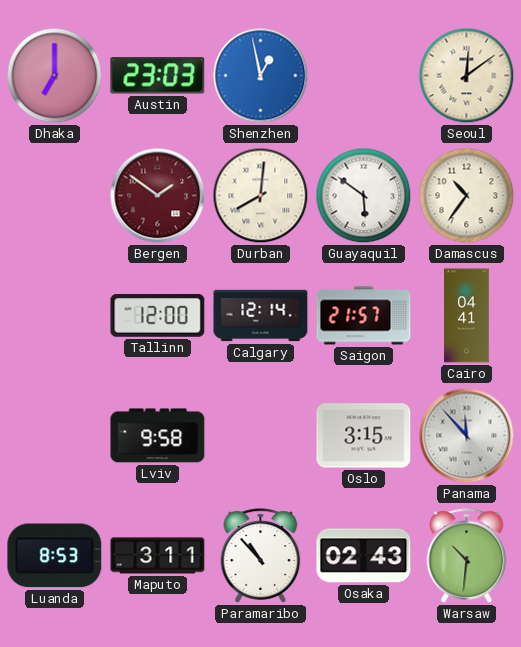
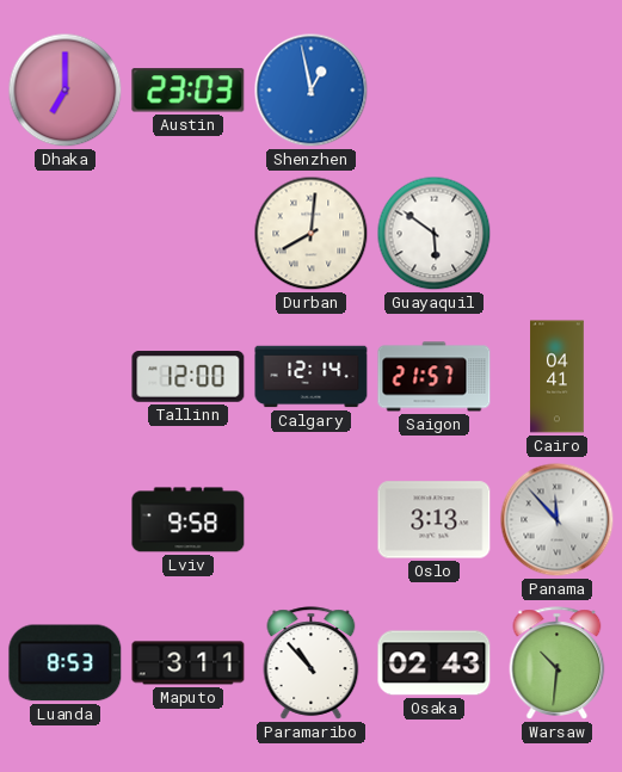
Seoul: 12:09 -> none (467, 76)
Bergen: 1:51 -> none (158, 196)
Damascus: 10:36 -> none (467, 196)
Oslo: 3:15 -> 3:13 (435, 520)
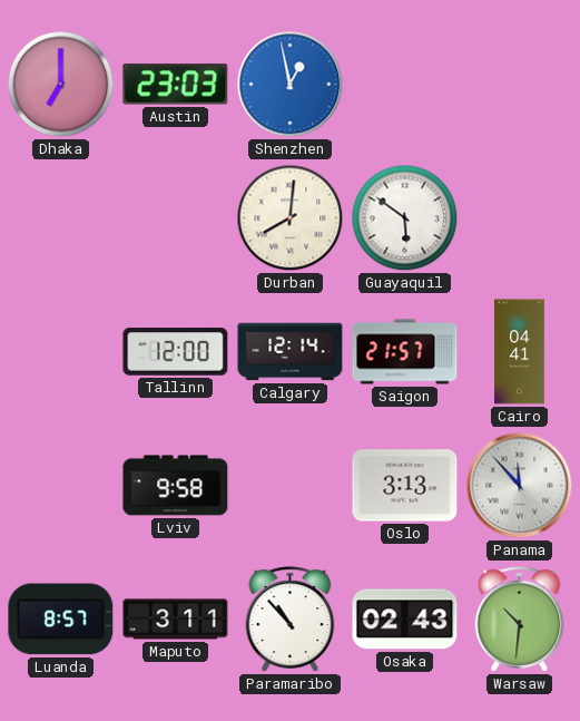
Luanda: 8:53 -> 8:57 (61, 620)
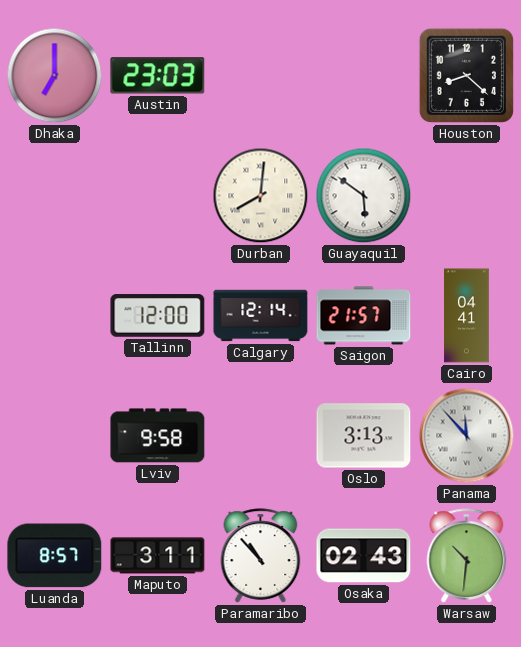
Shenzhen: 12:58 -> none (291, 85)
Houston: none -> 8:22 (466, 75)
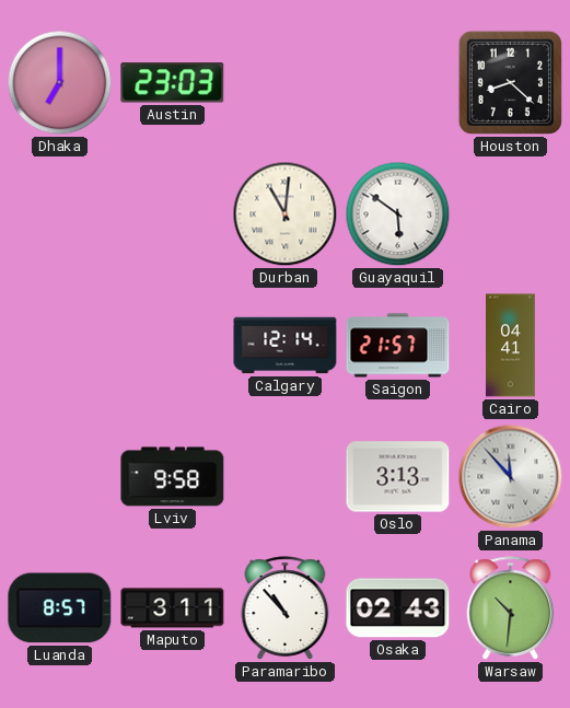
Durban: 8:01 -> 11:01 (286, 214)
Tallinn: 12:00 -> none (158, 316)
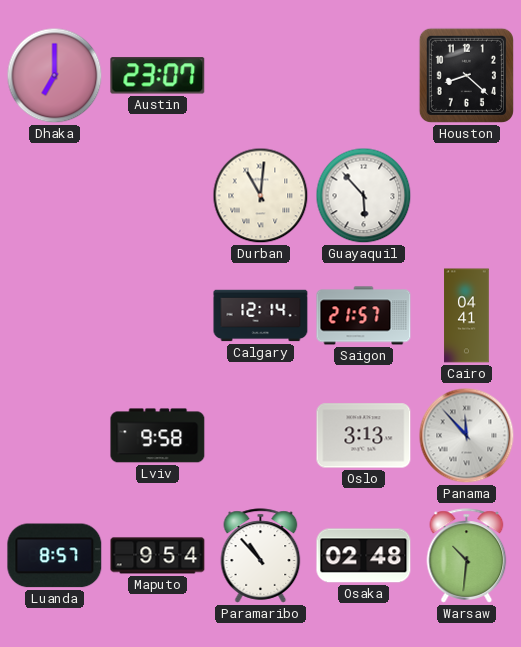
Austin: 23:03 -> 23:07 (158, 76)
Guayaquil: 5:51 -> 5:53 (364, 196)
Maputo: 3:11 -> 9:54 (158, 556)
Osaka: 02:43 -> 02:48 (364, 556)
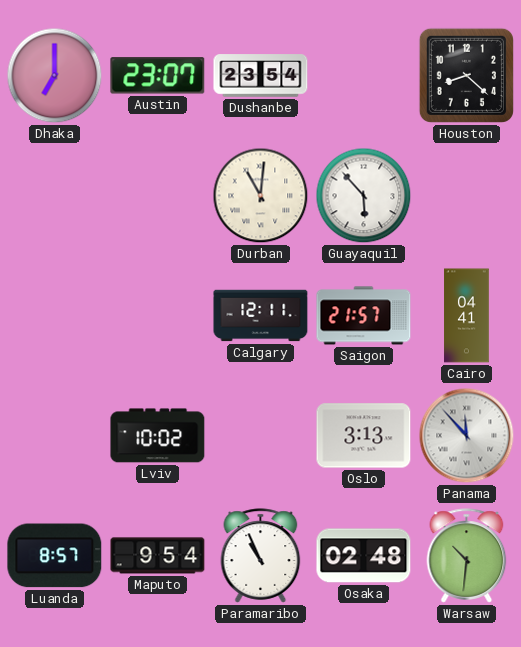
Dushanbe: none -> 23:54 (261, 76)
Calgary: 12:14 -> 12:11 (261, 316)
Lviv: 9:58 -> 10:02 (158, 436)
Paramaribo: 10:53 -> 10:56 (261, 556)
